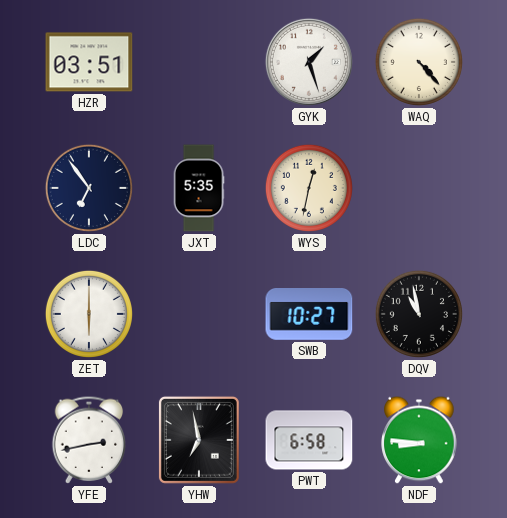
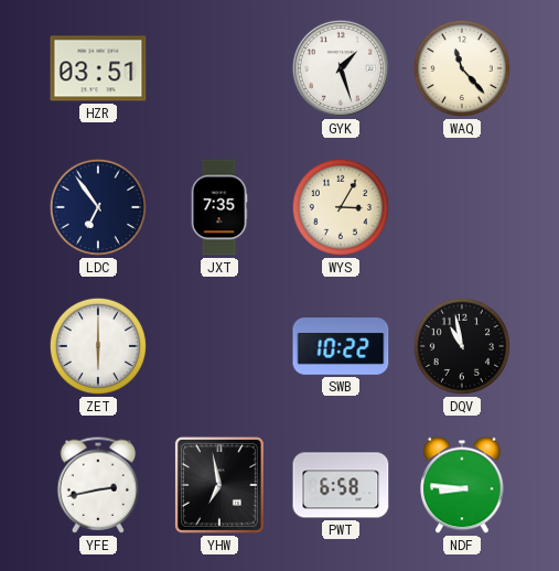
WAQ: 4:23 -> 11:23 (462, 68)
JXT: 5:35 -> 7:35 (219, 207)
WYS: 12:32 -> 3:05 (341, 207)
SWB: 10:27 -> 10:22 (341, 347)
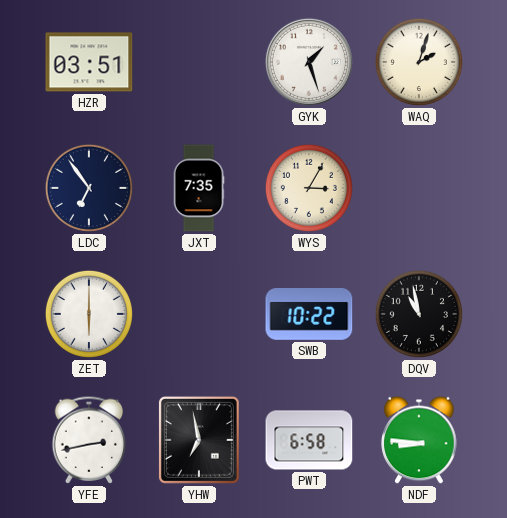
WAQ: 11:23 -> 2:03 (419, 62)
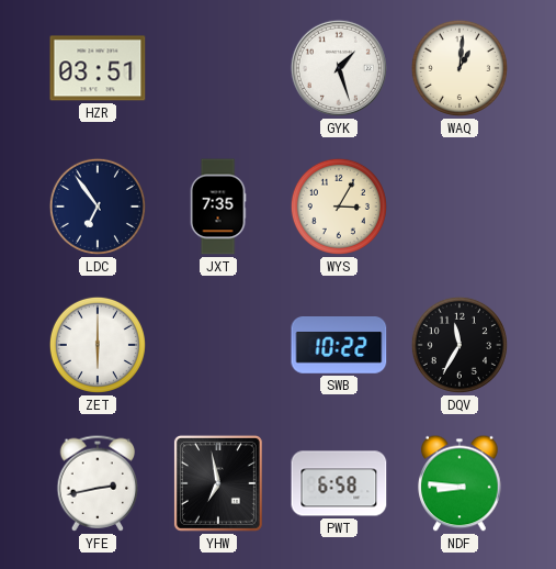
WAQ: 2:03 -> 1:01 (459, 68)
DQV: 10:58 -> 11:35 (459, 345)
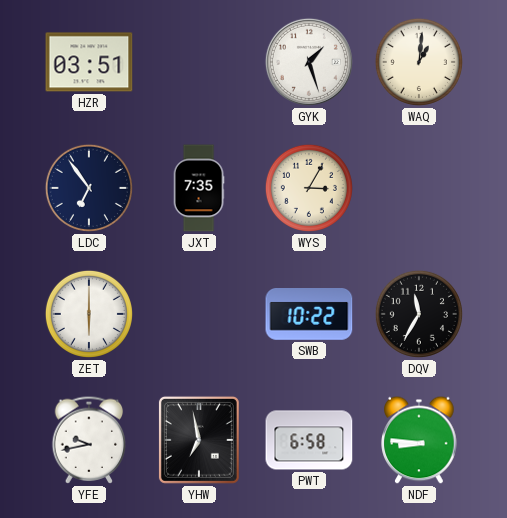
YFE: 2:43 -> 9:43 (89, 440)
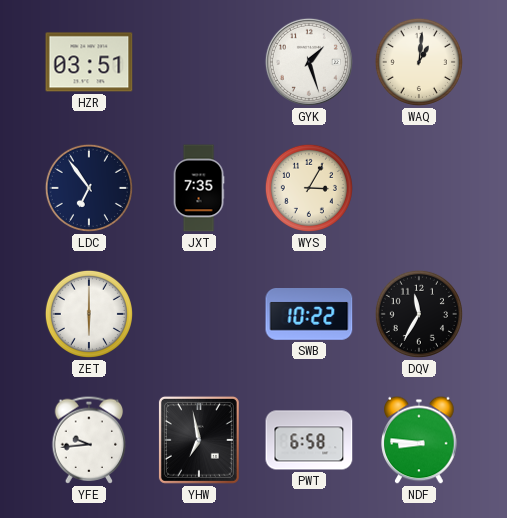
YFE: 9:43 -> 9:44 (89, 440)
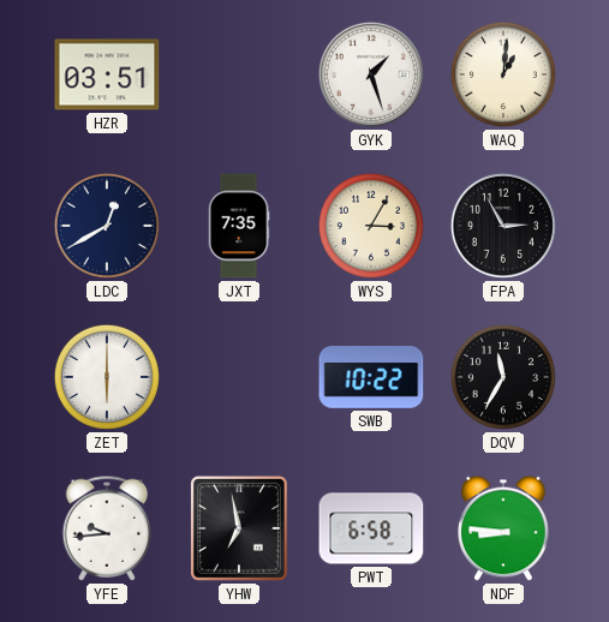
LDC: 6:54 -> 12:40 (107, 226)
FPA: none -> 2:55 (503, 226)
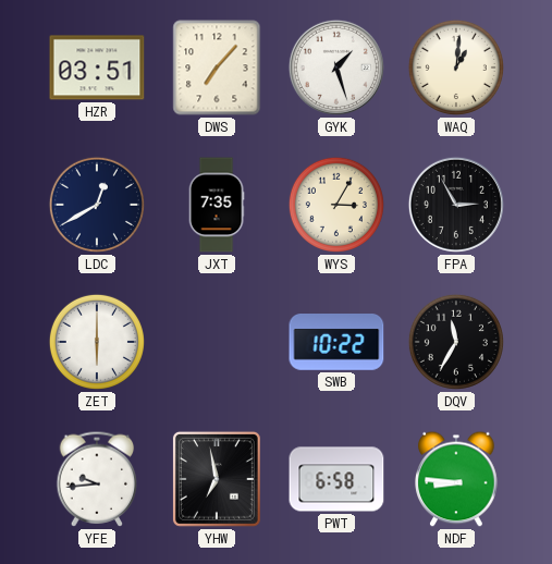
DWS: none -> 7:07 (217, 68)
